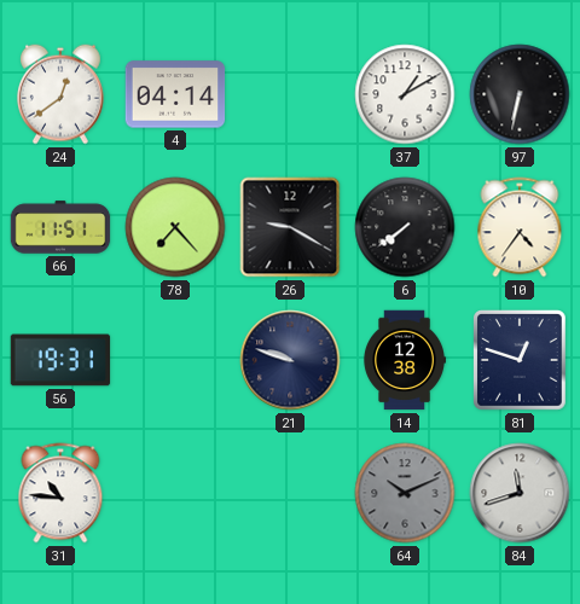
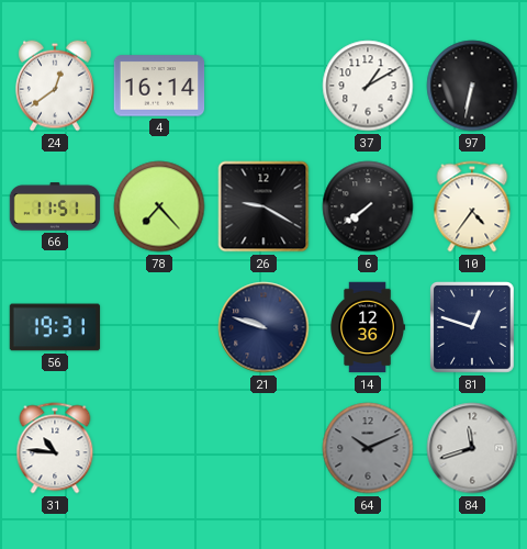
4: 04:14 -> 16:14 (159, 86)
14: 12:38 -> 12:36 (368, 327)
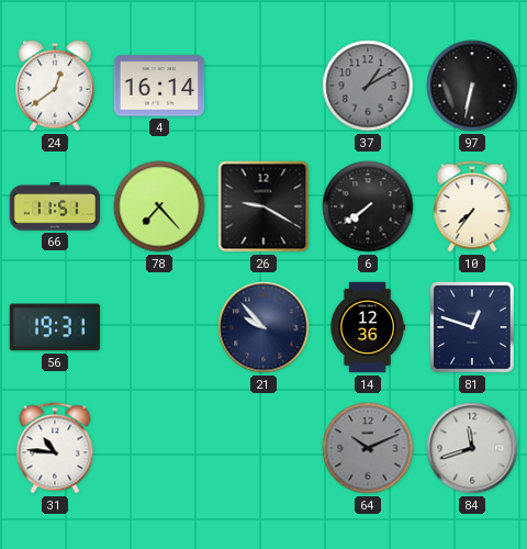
37 dial: white -> grey (368, 86)
10: 4:36 -> 7:36 (472, 206)
21: 9:48 -> 9:53 (263, 327)
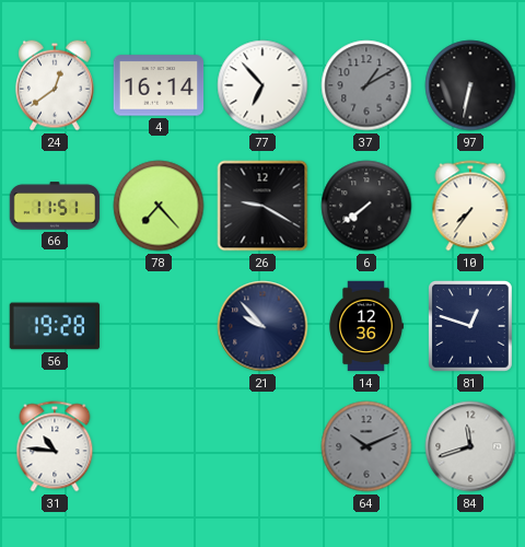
77: none -> 6:53 (262, 85)
56: 19:31 -> 19:28 (55, 326)
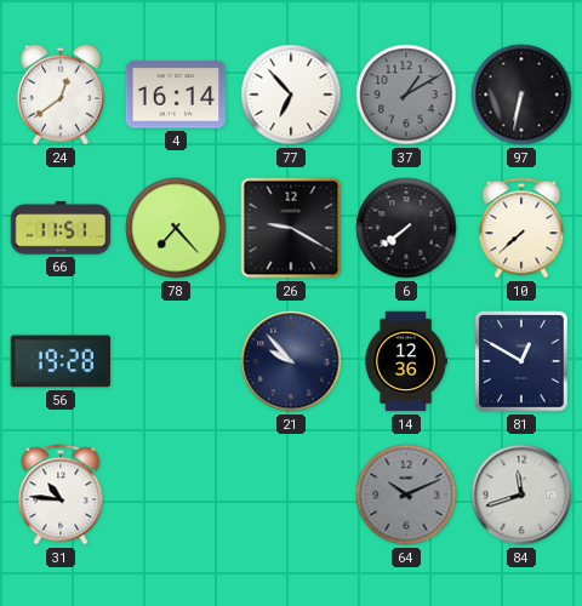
10: 7:36 -> 7:38 (521, 228)
81: 12:48 -> 12:50 (523, 362)
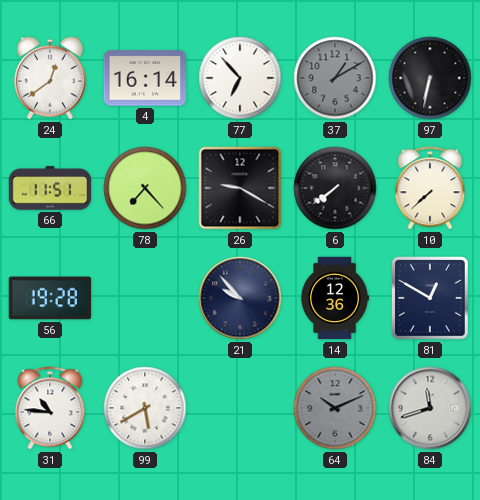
99: none -> 5:40 (145, 408)
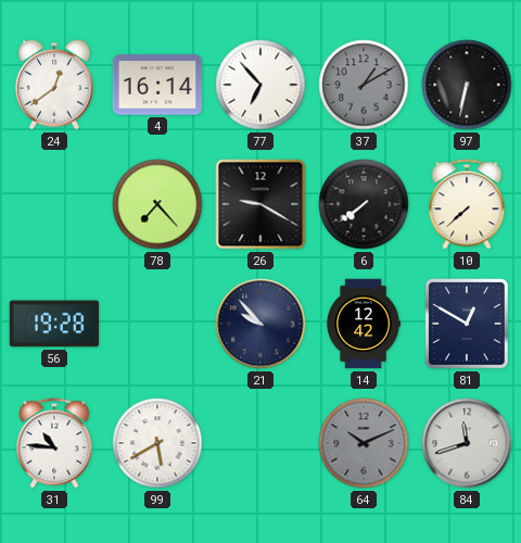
66: 11:51 -> none (50, 188)
14: 12:36 -> 12:42 (364, 324)
